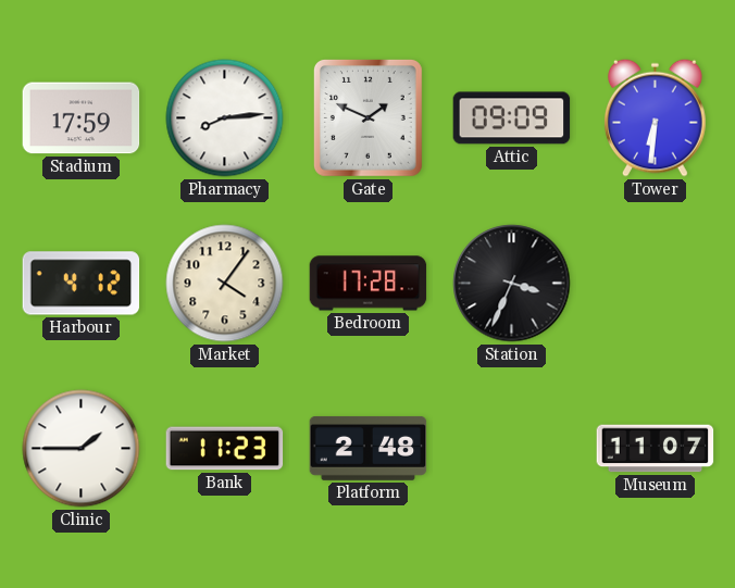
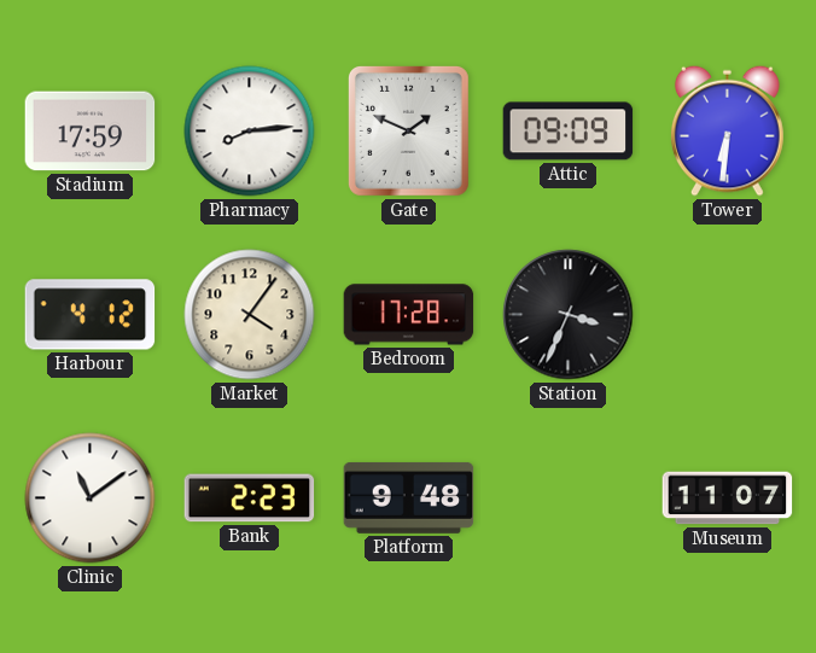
Clinic: 1:45 -> 11:09 (91, 499)
Bank: 11:23 -> 2:23 (250, 499)
Platform: 2:48 -> 9:48 (409, 497)
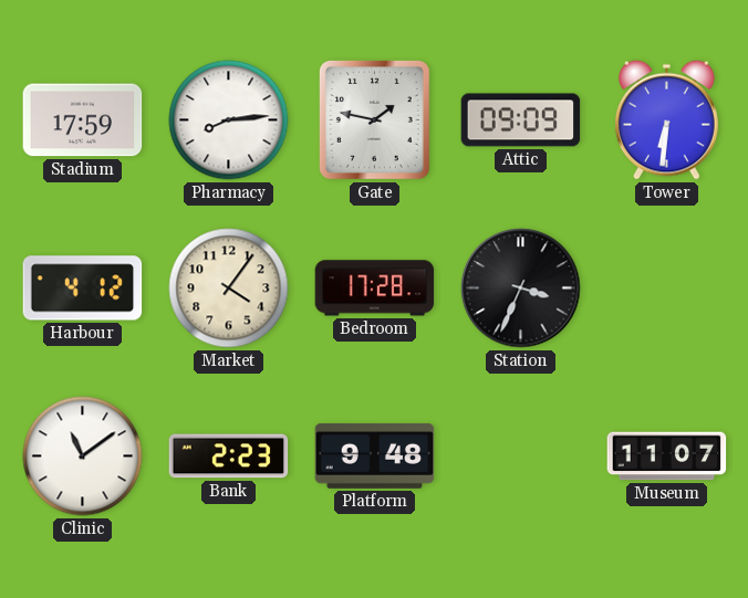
Gate: 1:49 -> 1:47 (374, 119)
